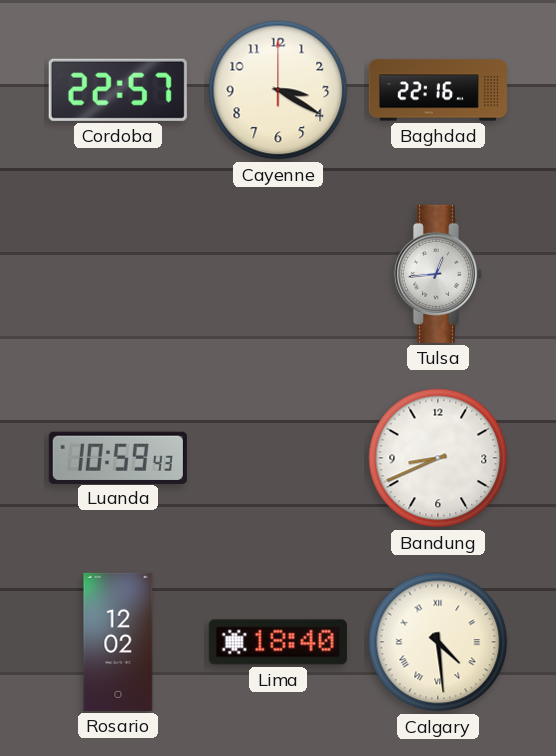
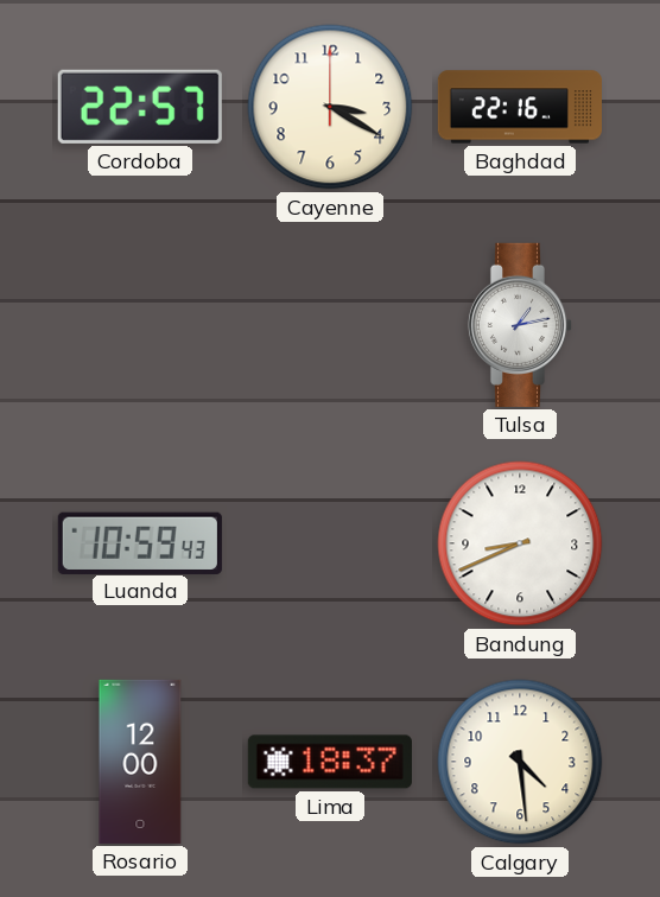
Tulsa: 12:44 -> 1:13 (520, 325)
Rosario: 12:02 -> 12:00 (140, 762)
Lima: 18:40 -> 18:37 (330, 762)
Calgary numerals: Roman -> Arabic (520, 762)
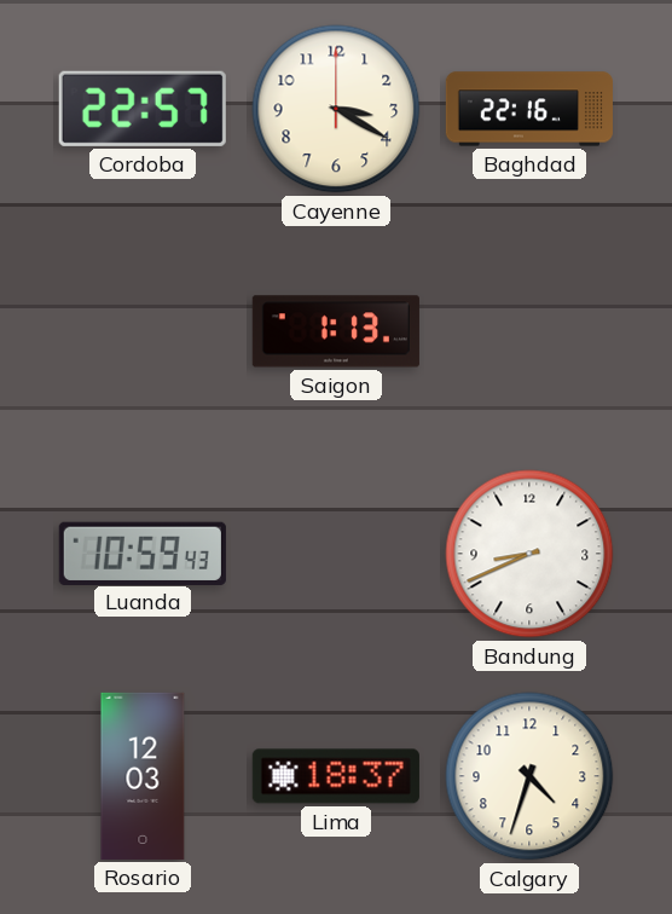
Saigon: none -> 1:13 (336, 331)
Tulsa: 1:13 -> none (520, 325)
Rosario: 12:00 -> 12:03 (143, 776)
Calgary: 4:29 -> 4:33 (529, 776)
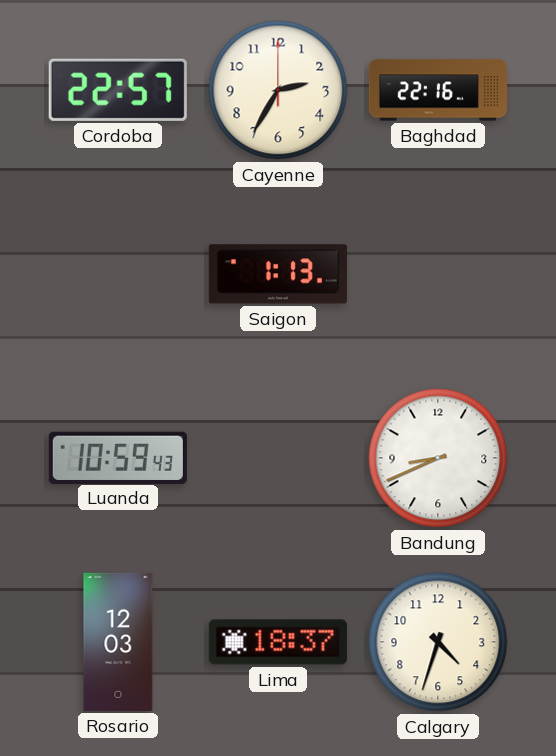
Cayenne: 3:20 -> 2:35 (278, 90)
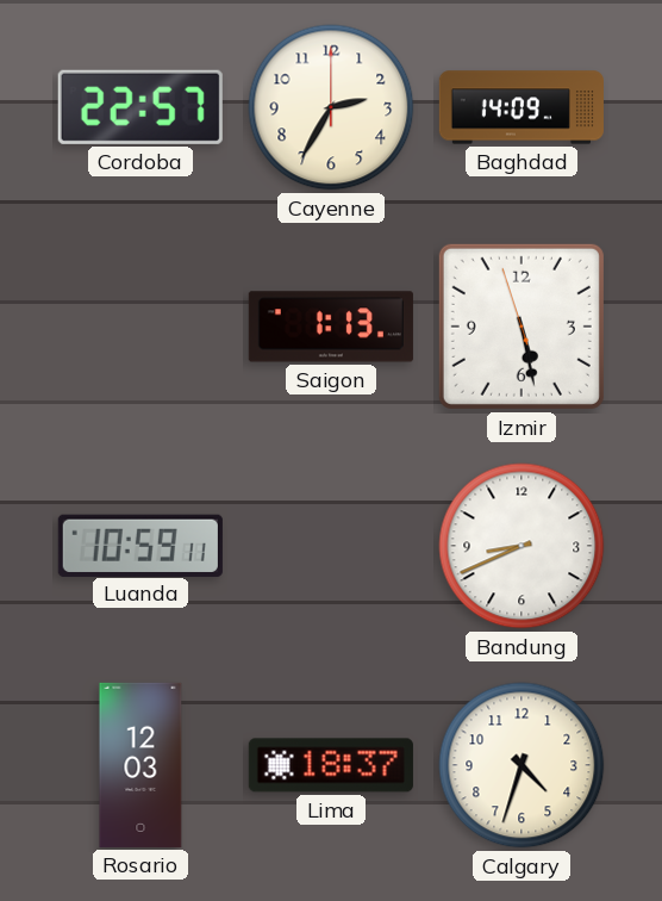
Baghdad: 22:16 -> 14:09 (522, 107)
Izmir: none -> 5:27 (522, 327)
Luanda: 10:59:43 -> 10:59:11 (140, 545)
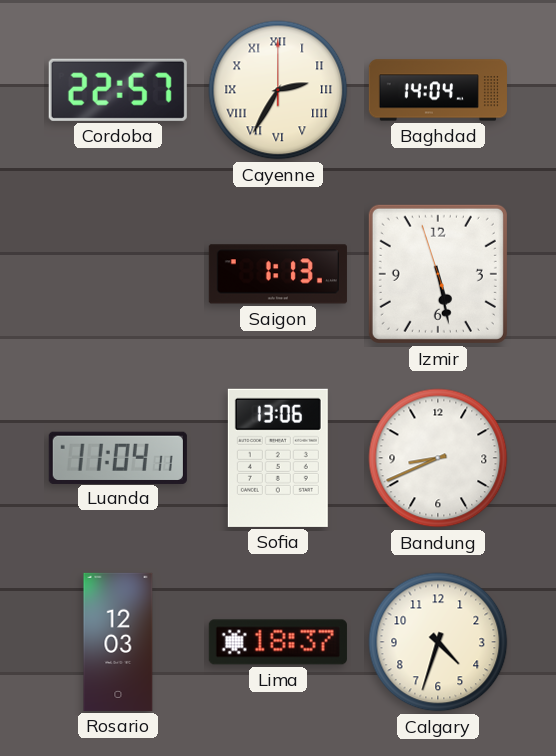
Cayenne numerals: Arabic -> Roman (278, 90)
Baghdad: 14:09 -> 14:04 (438, 90)
Luanda: 10:59 -> 11:04 (118, 457)
Sofia: none -> 13:06 (278, 458)
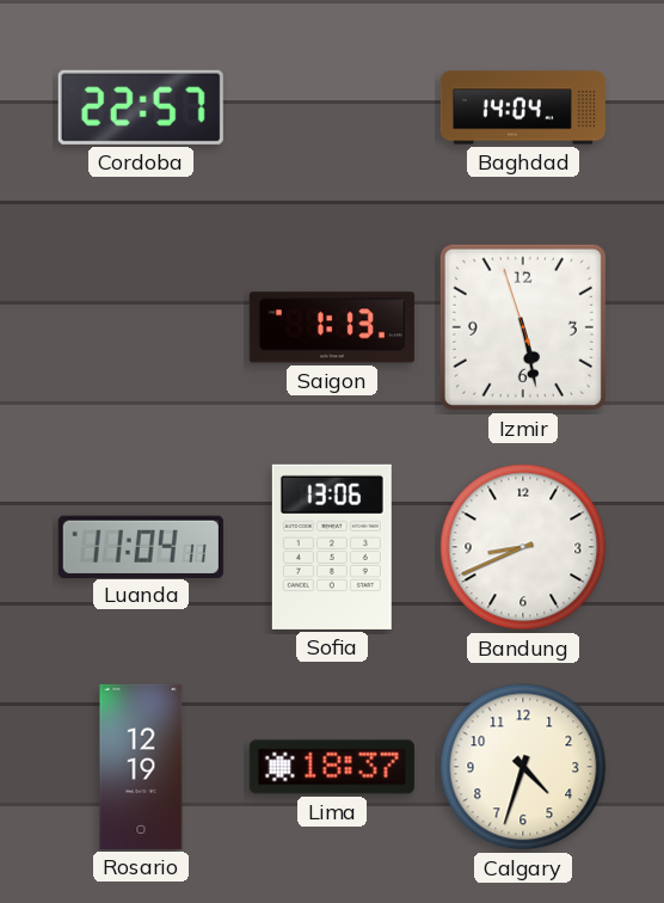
Cayenne: 2:35 -> none (278, 90)
Rosario: 12:03 -> 12:19 (141, 767)
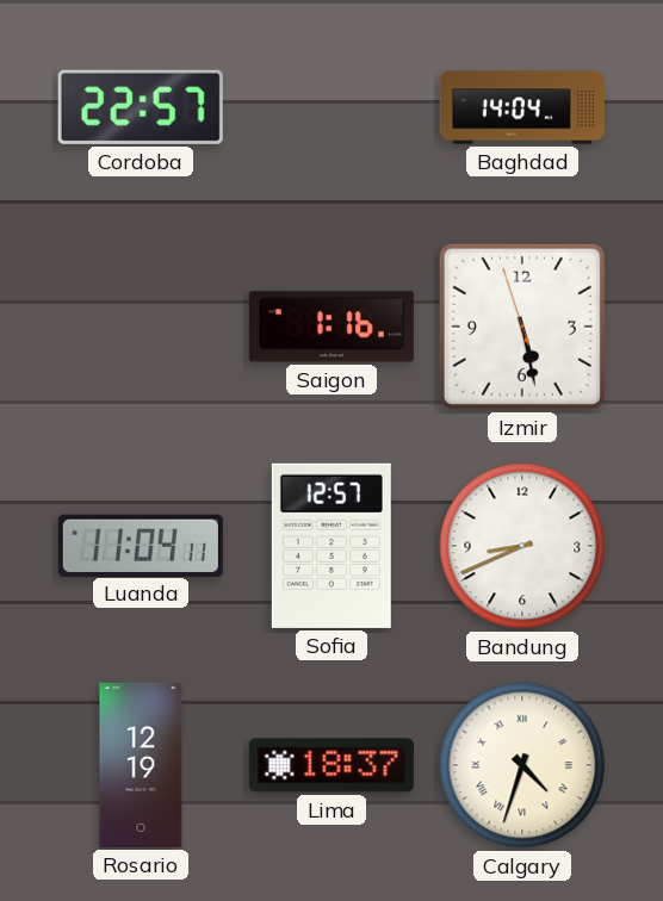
Saigon: 1:13 -> 1:16 (331, 327)
Sofia: 13:06 -> 12:57 (331, 546)
Calgary numerals: Arabic -> Roman (522, 765)
